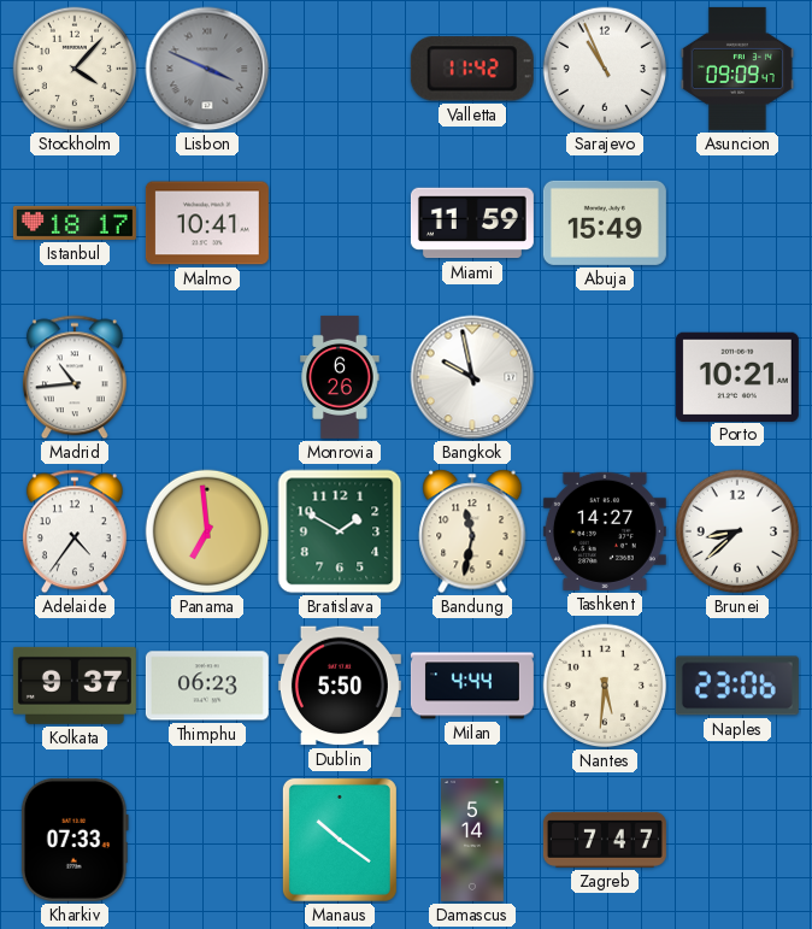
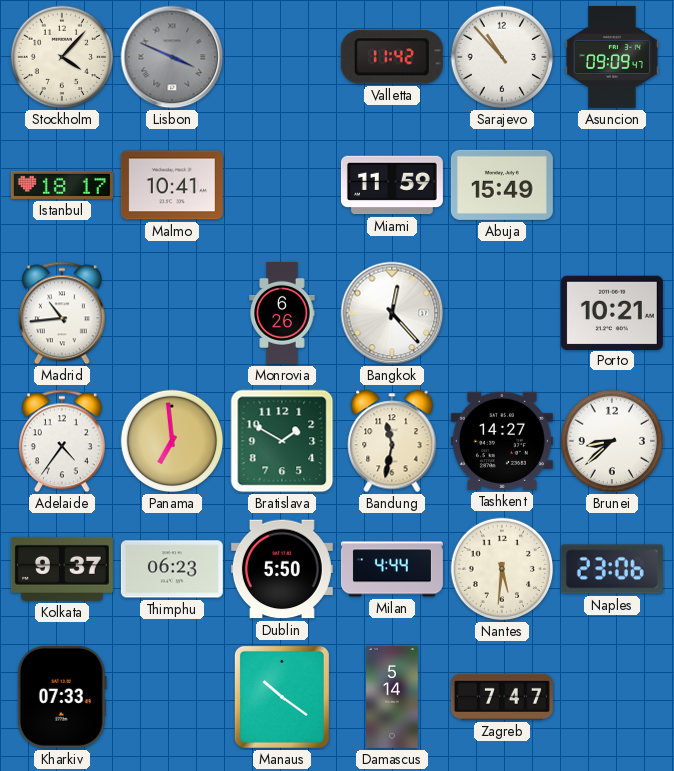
Sarajevo: 10:56 -> 10:53 (502, 57)
Bangkok: 9:58 -> 12:23 (392, 313)
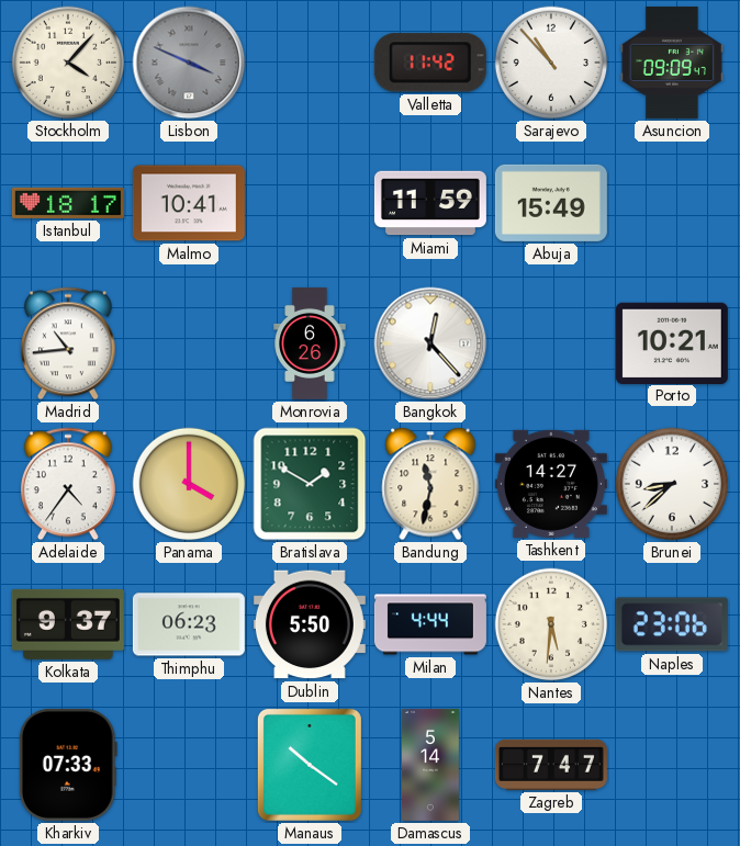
Panama: 6:59 -> 4:00 (189, 484)
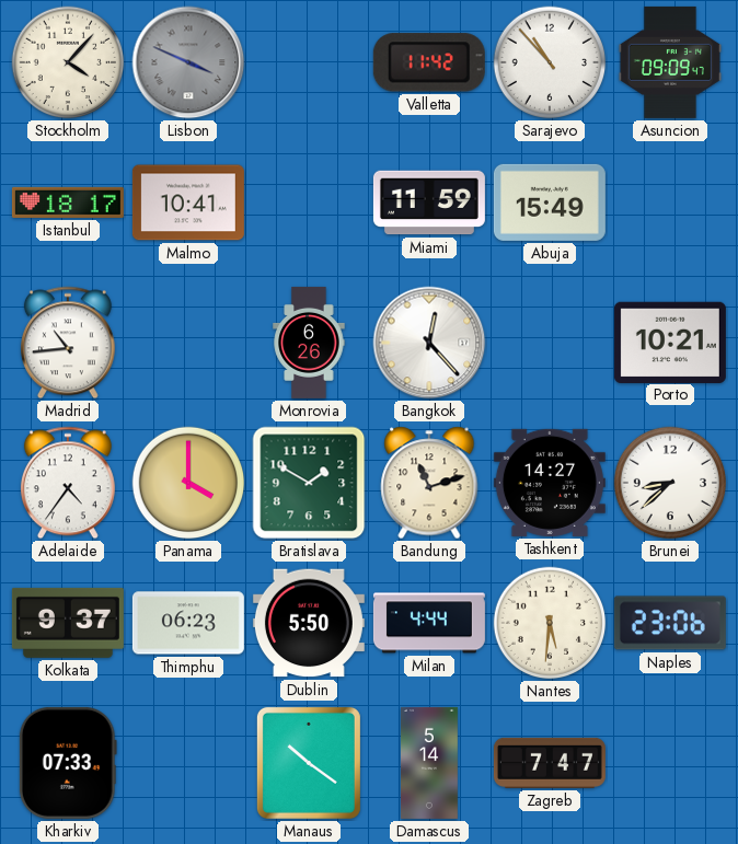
Bandung: 11:32 -> 11:12 (429, 483)
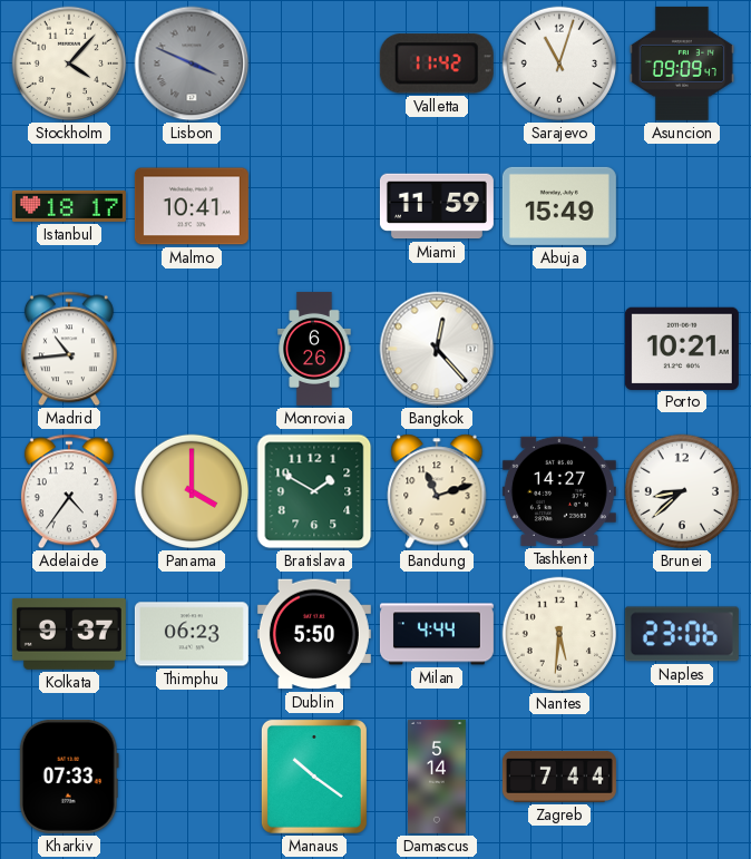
Sarajevo: 10:53 -> 11:03 (559, 64)
Zagreb: 7:47 -> 7:44 (559, 777)
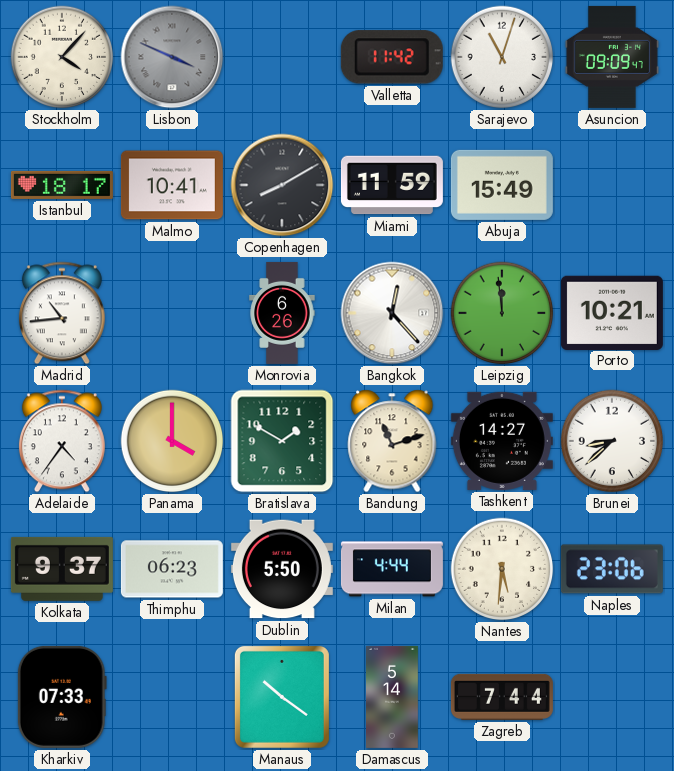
Copenhagen: none -> 8:10 (282, 185)
Leipzig: none -> 11:59 (502, 313)
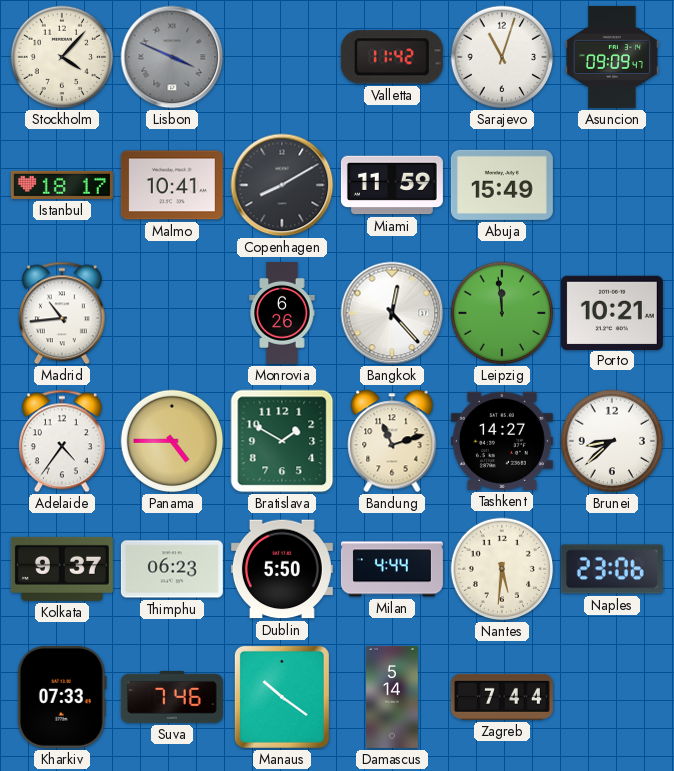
Panama: 4:00 -> 4:45 (172, 441)
Suva: none -> 7:46 (172, 697)
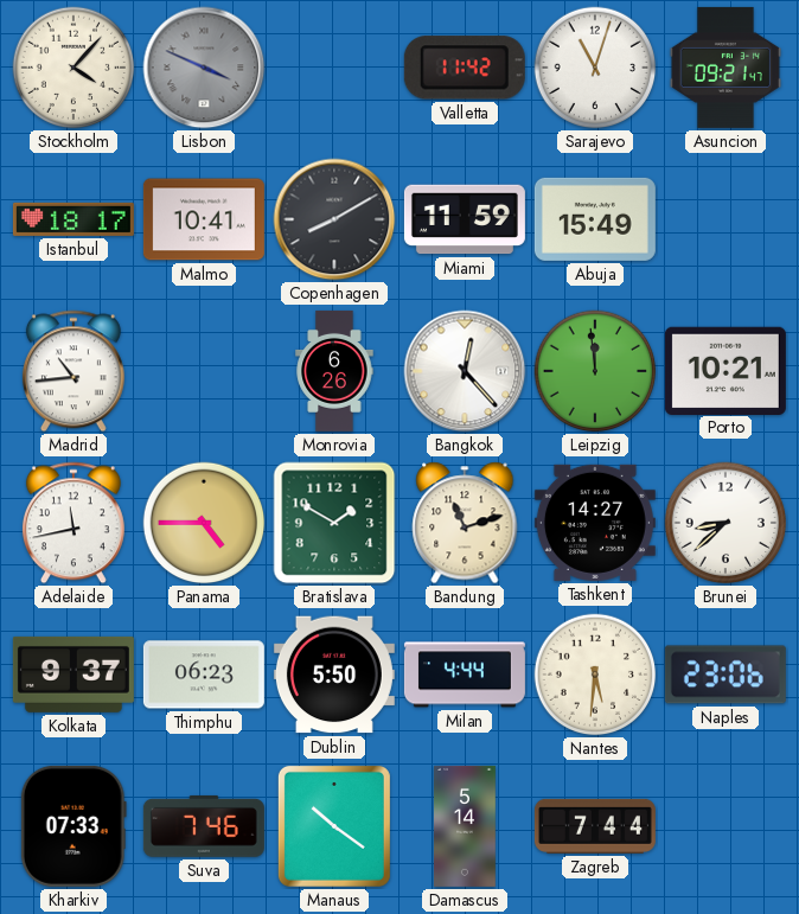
Asuncion: 09:09 -> 09:21 (726, 68)
Adelaide: 4:36 -> 11:43 (73, 523)
